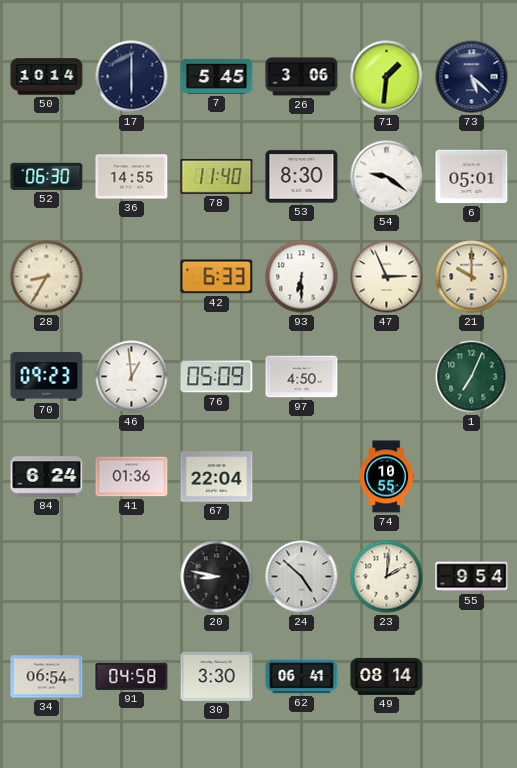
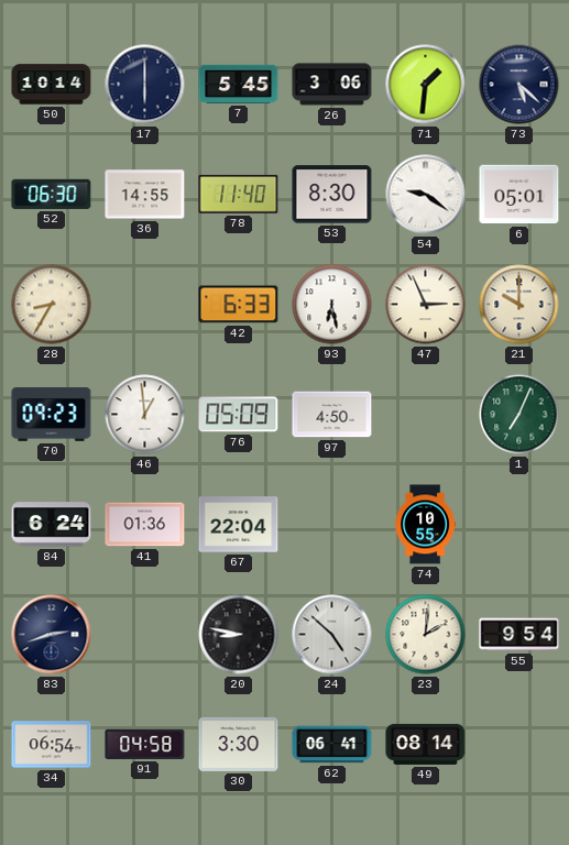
93: 6:30 -> 6:28 (332, 305)
83: none -> 2:42 (52, 635)
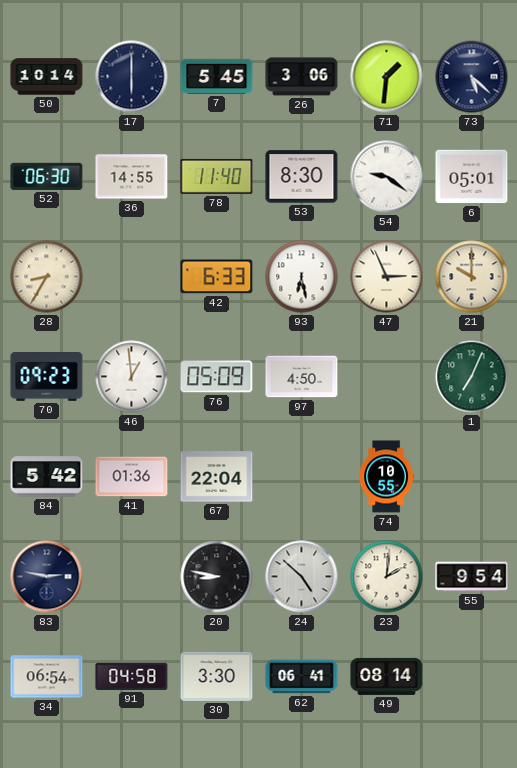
84: 6:24 -> 5:42 (47, 477)
83: 2:42 -> 2:47 (47, 577)
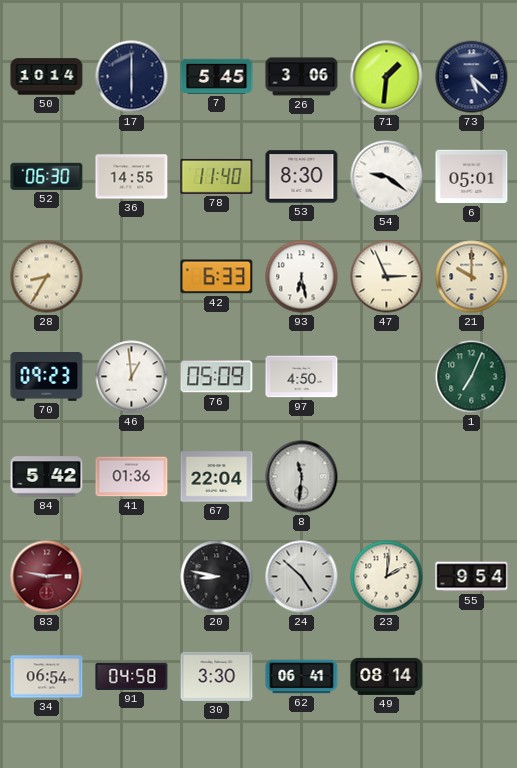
8: none -> 11:31 (302, 477)
74: 10:55 -> none (386, 477)
83 dial: navy -> burgundy (47, 577)
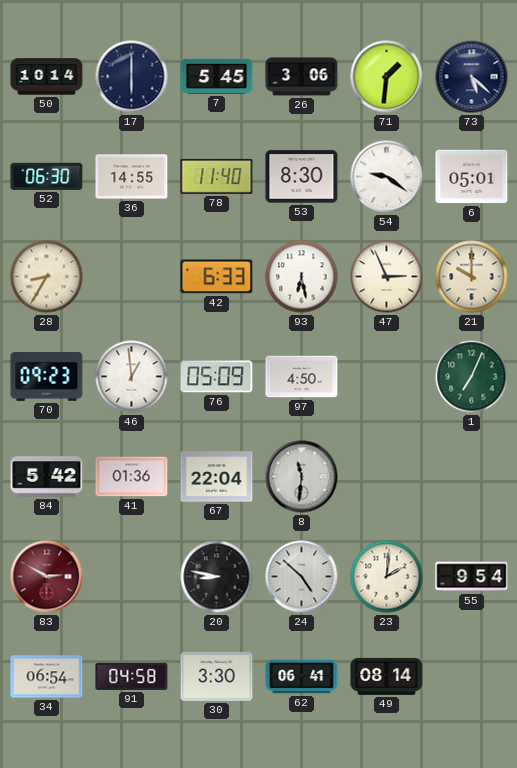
83: 2:47 -> 2:50 (47, 577)
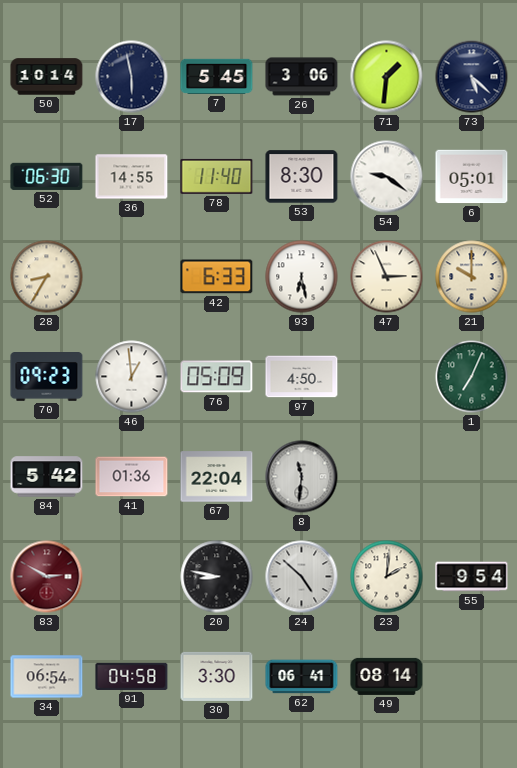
17: 6:00 -> 5:58 (132, 77)
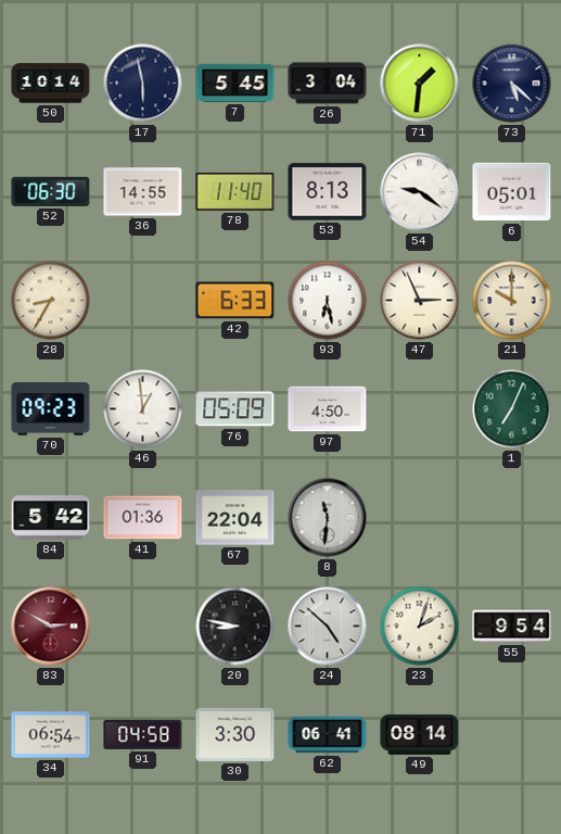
26: 3:06 -> 3:04 (328, 84)
53: 8:30 -> 8:13 (328, 192)
23: 2:01 -> 2:03 (420, 627)
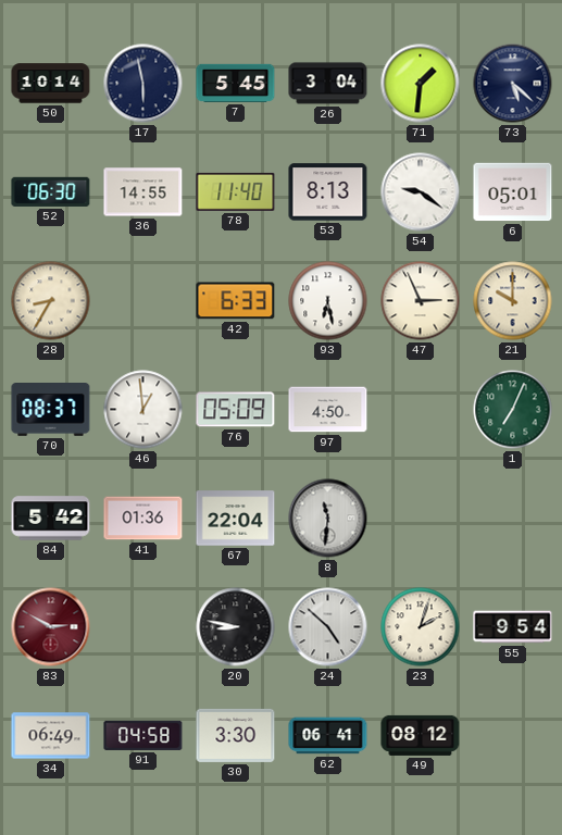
70: 09:23 -> 08:37 (51, 410)
34: 06:54 -> 06:49 (51, 736)
49: 08:14 -> 08:12 (421, 735)
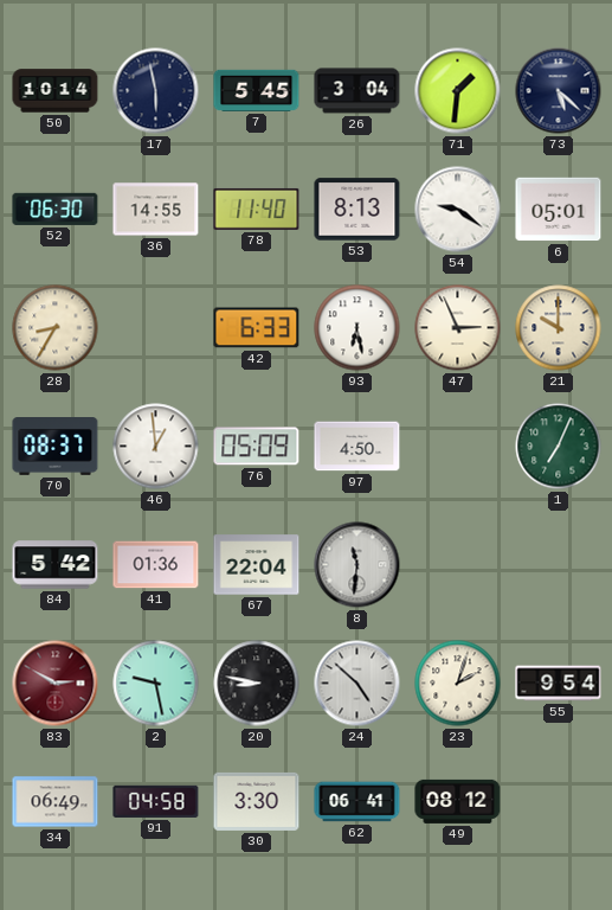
2: none -> 9:28 (156, 684)
